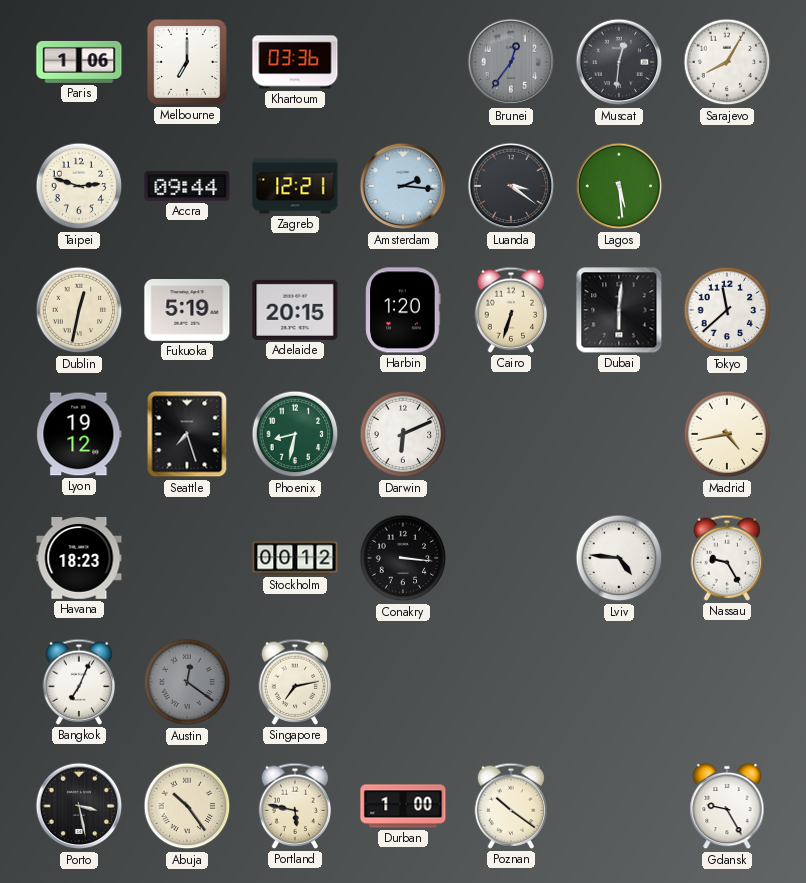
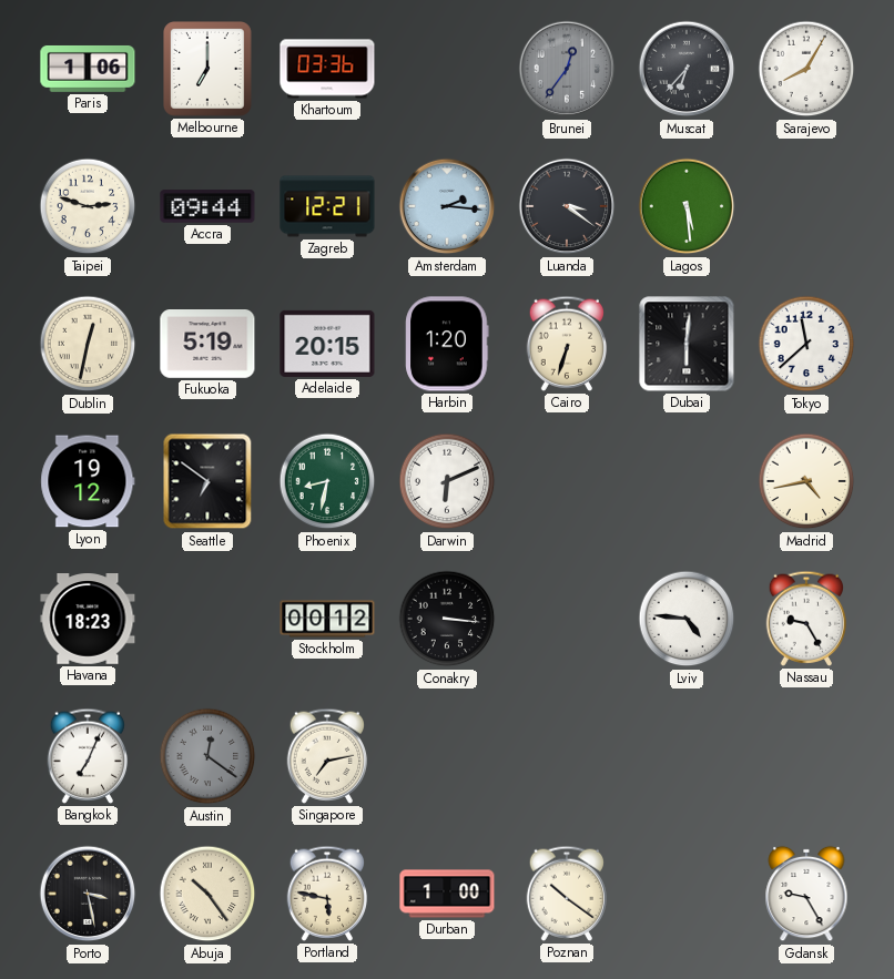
Muscat: 12:31 -> 6:37 (687, 69)
Seattle: 7:27 -> 6:51 (207, 481)
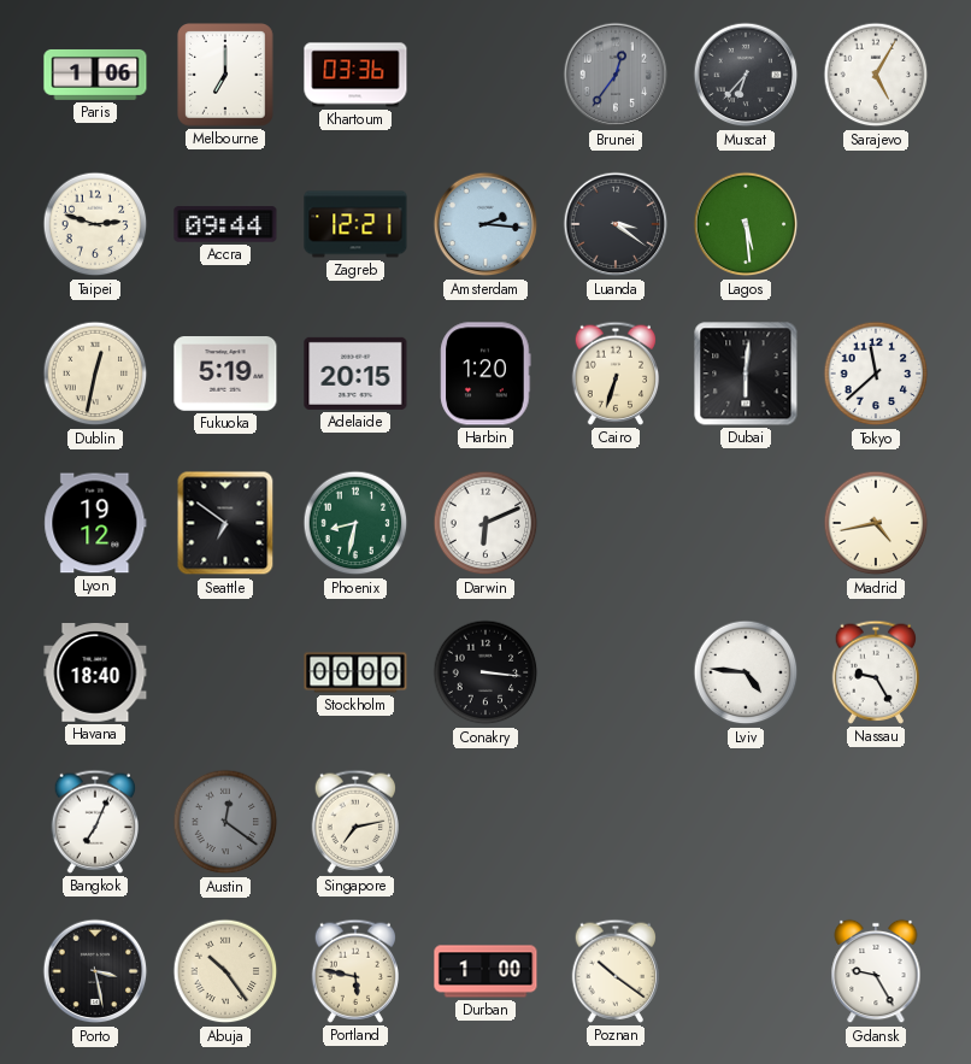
Sarajevo: 8:05 -> 5:05 (876, 75)
Havana: 18:23 -> 18:40 (95, 672)
Stockholm: 00:12 -> 00:00 (355, 672)
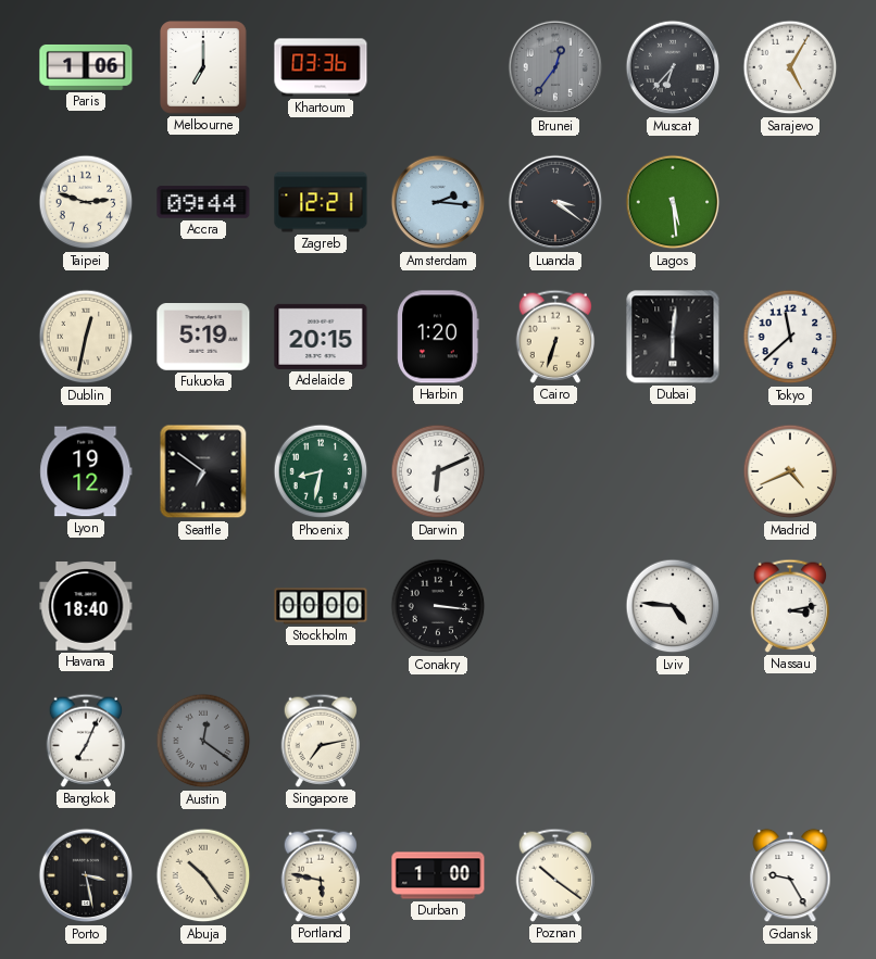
Madrid: 4:43 -> 4:41 (790, 471)
Nassau: 9:25 -> 3:13 (790, 606)
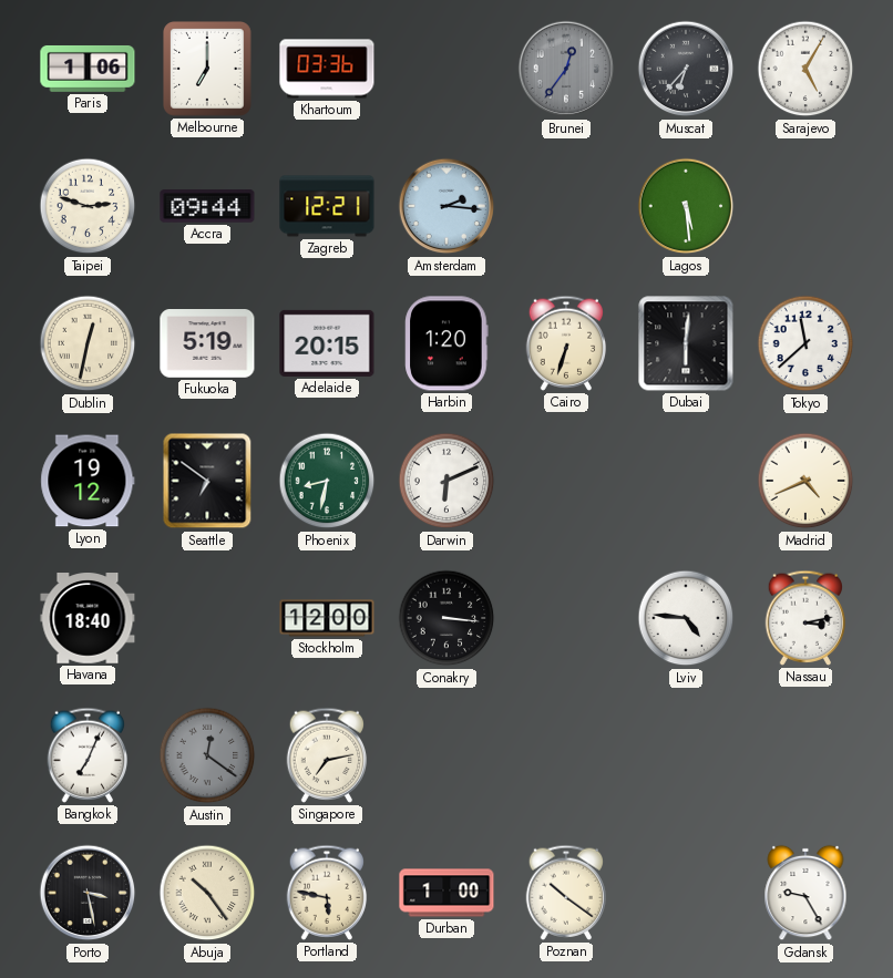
Luanda: 3:21 -> none (555, 202)
Stockholm: 00:00 -> 12:00 (327, 618)
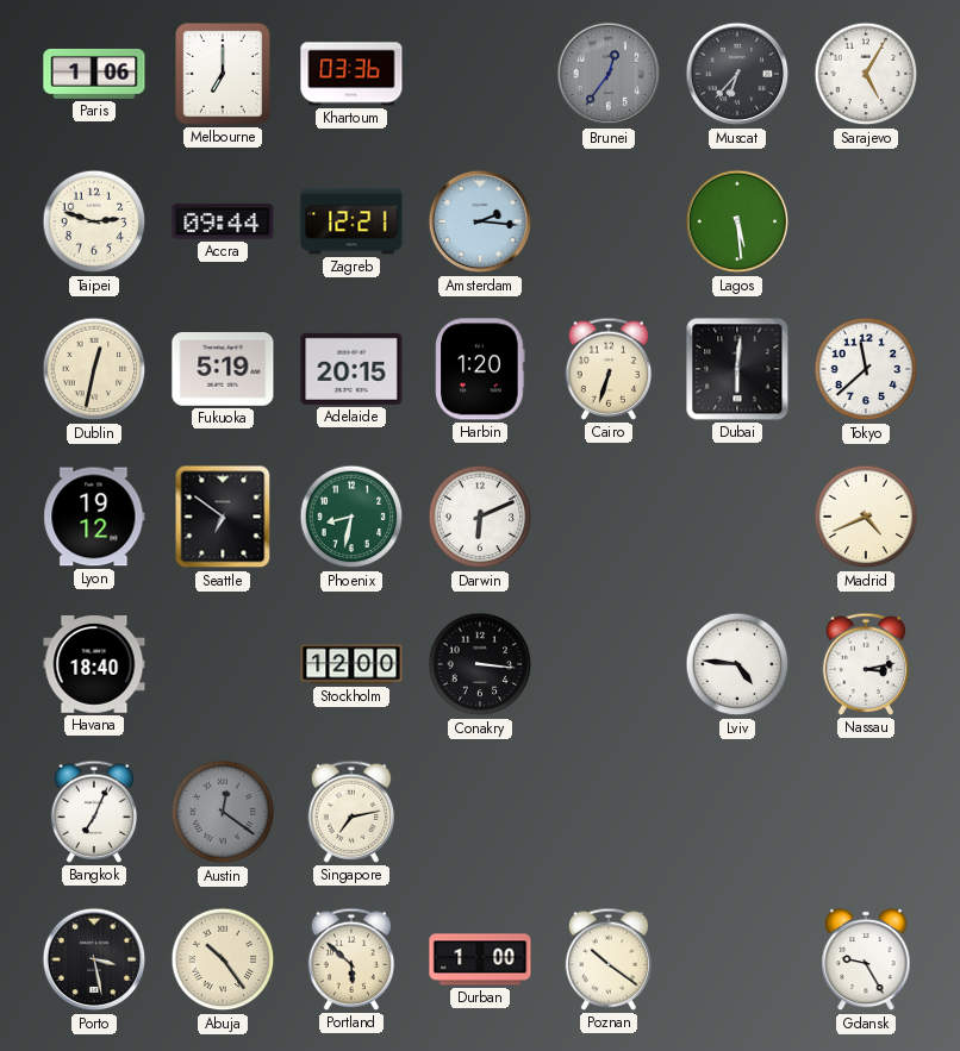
Portland: 5:47 -> 5:52 (351, 959)
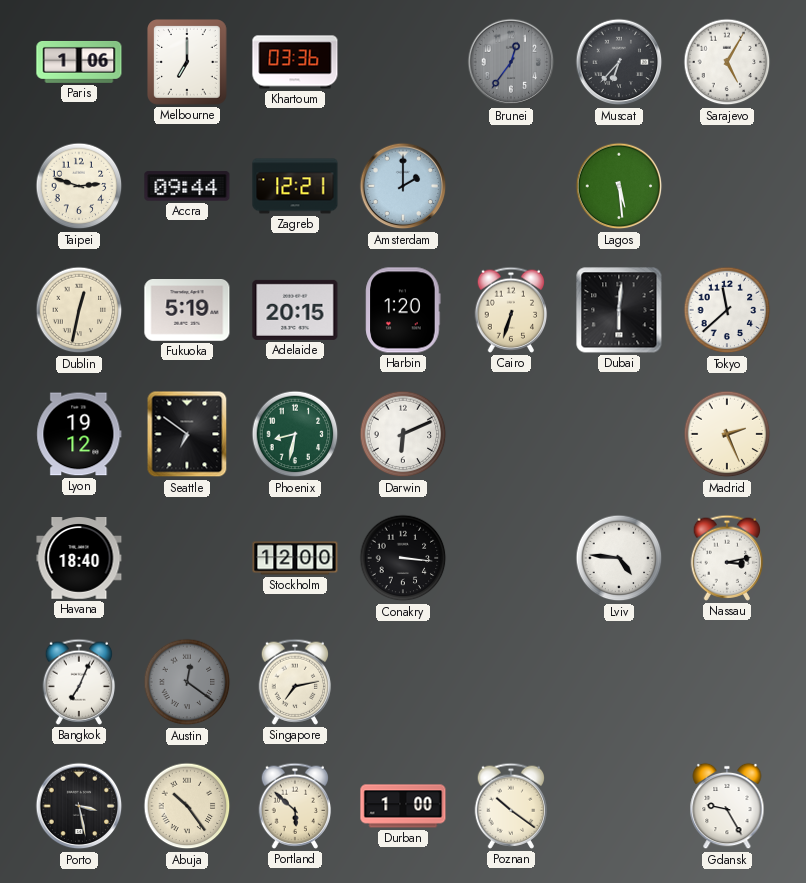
Amsterdam: 2:16 -> 2:00 (403, 186)
Madrid: 4:41 -> 2:26 (727, 434)
